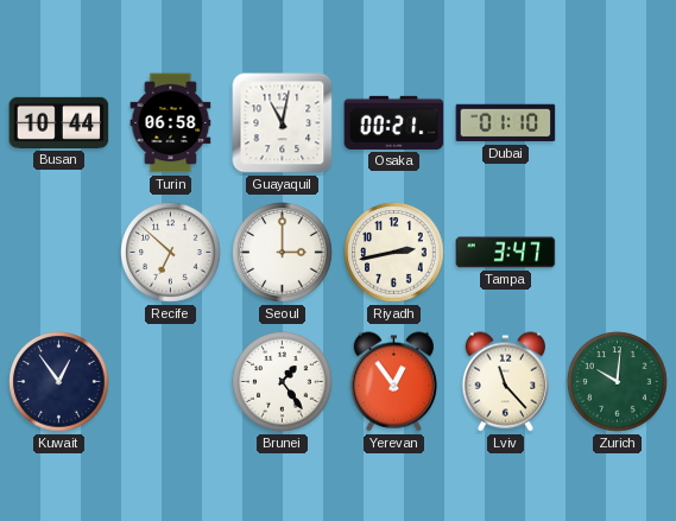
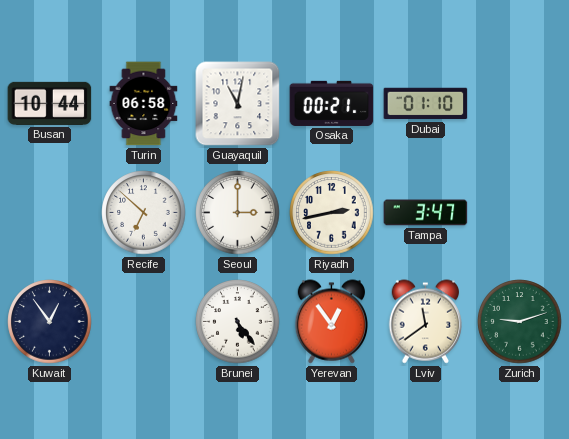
Brunei: 1:24 -> 5:24 (238, 322)
Lviv: 11:23 -> 11:39 (425, 322)
Zurich: 10:01 -> 9:12 (520, 322)
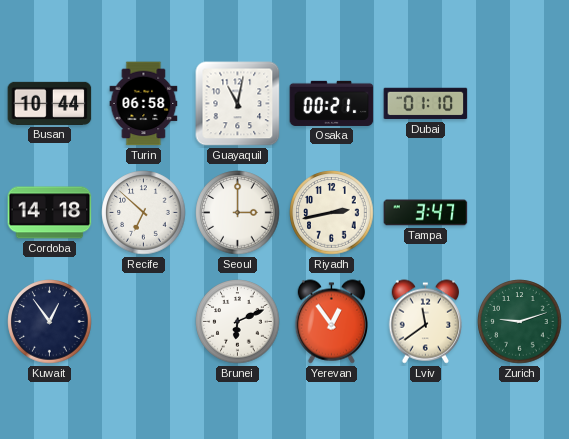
Cordoba: none -> 14:18 (50, 213)
Brunei: 5:24 -> 6:11 (238, 322)
